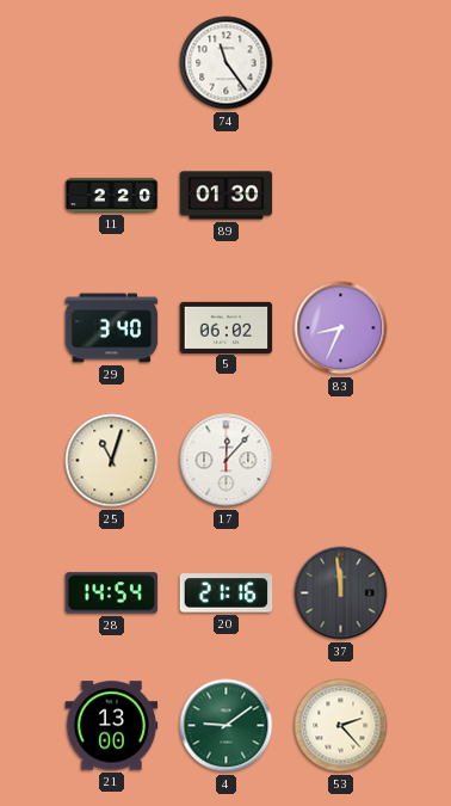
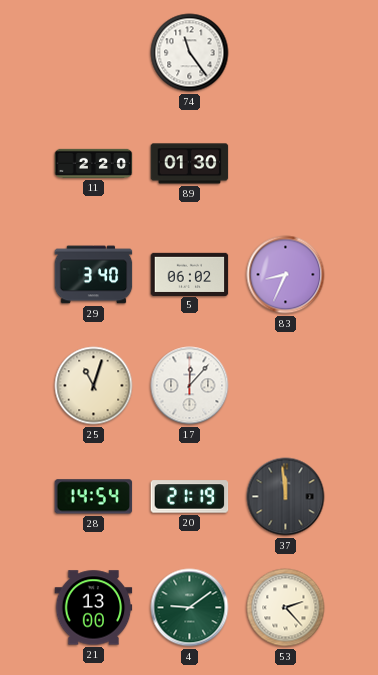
20: 21:16 -> 21:19 (190, 497)
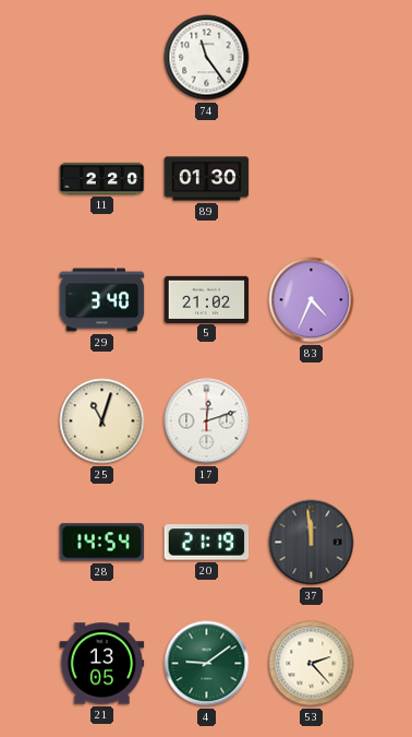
5: 06:02 -> 21:02 (207, 299)
83: 8:34 -> 4:34 (312, 300)
17: 12:07 -> 12:12 (207, 421)
21: 13:00 -> 13:05 (102, 664)
